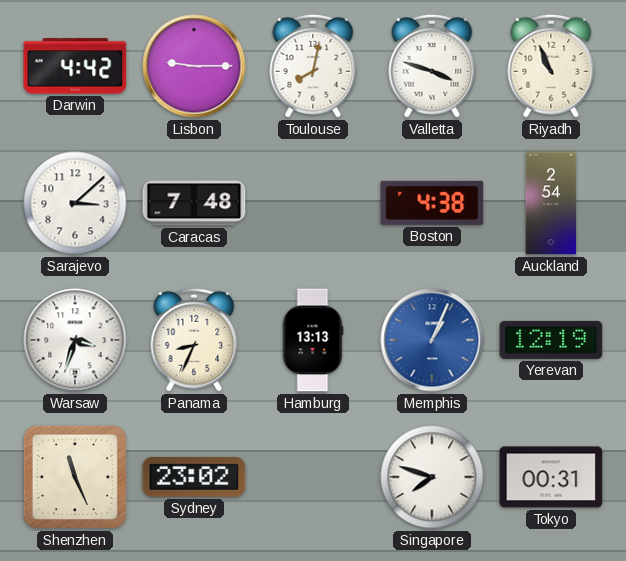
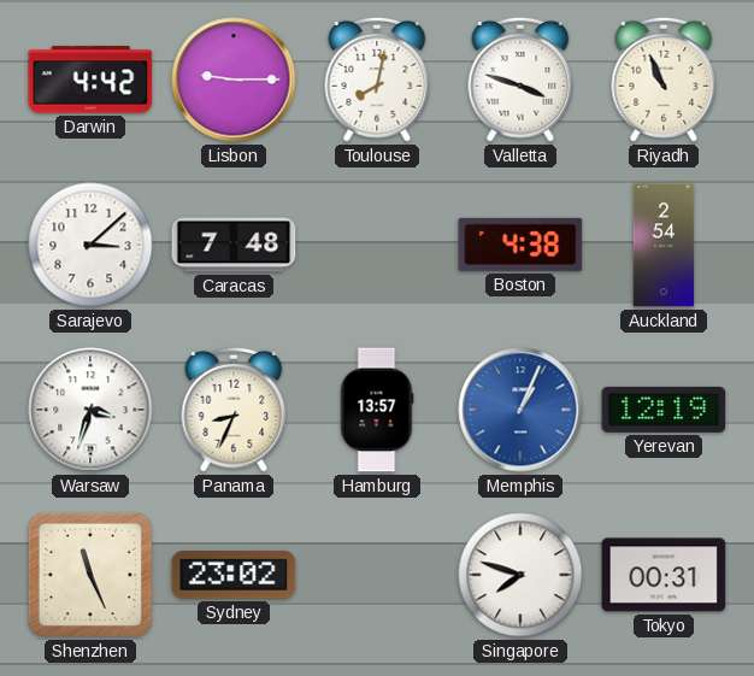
Hamburg: 13:13 -> 13:57 (377, 410)
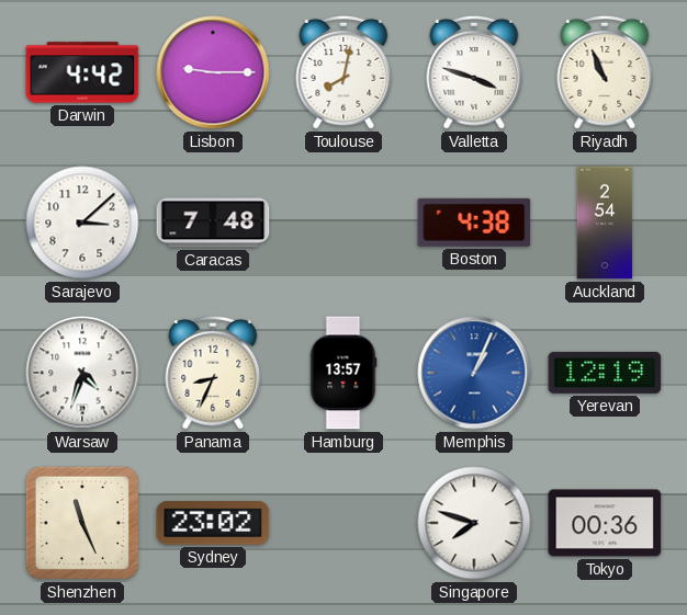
Warsaw: 3:33 -> 4:33 (82, 373)
Tokyo: 00:31 -> 00:36 (605, 523)
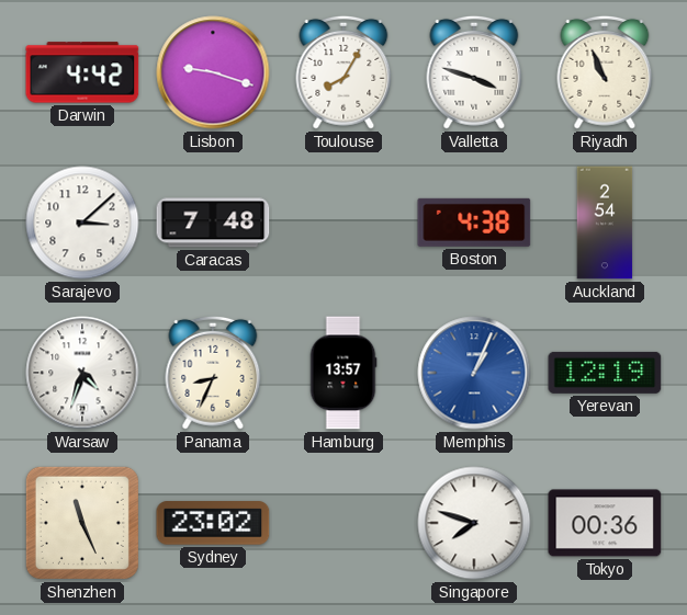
Lisbon: 9:15 -> 9:18 (213, 72)
Toulouse: 8:02 -> 8:05 (344, 72)
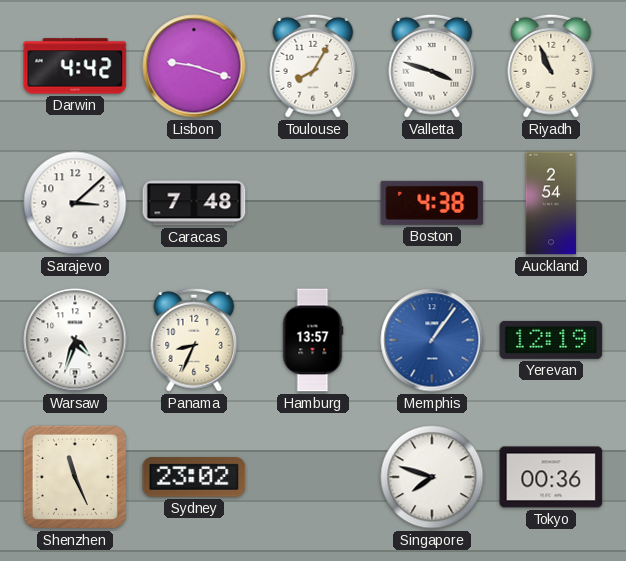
Memphis: 1:04 -> 1:06 (432, 340)
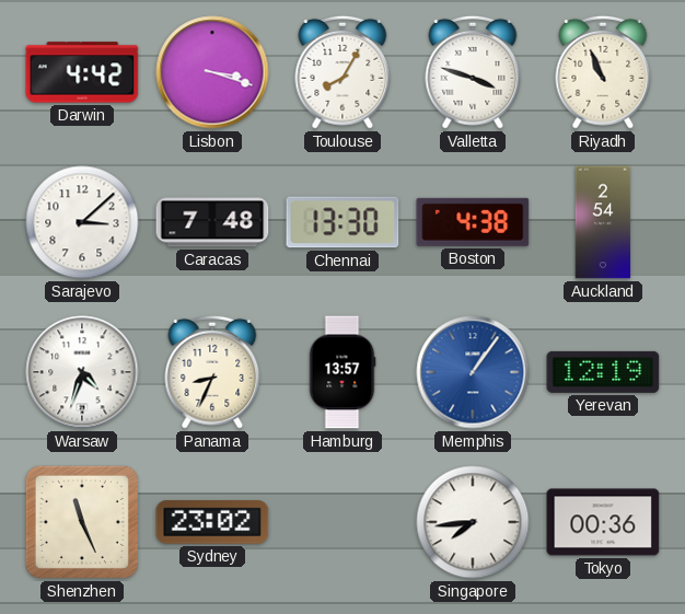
Lisbon: 9:18 -> 3:18 (212, 72)
Chennai: none -> 13:30 (342, 222)
Singapore: 7:48 -> 7:44 (473, 522)
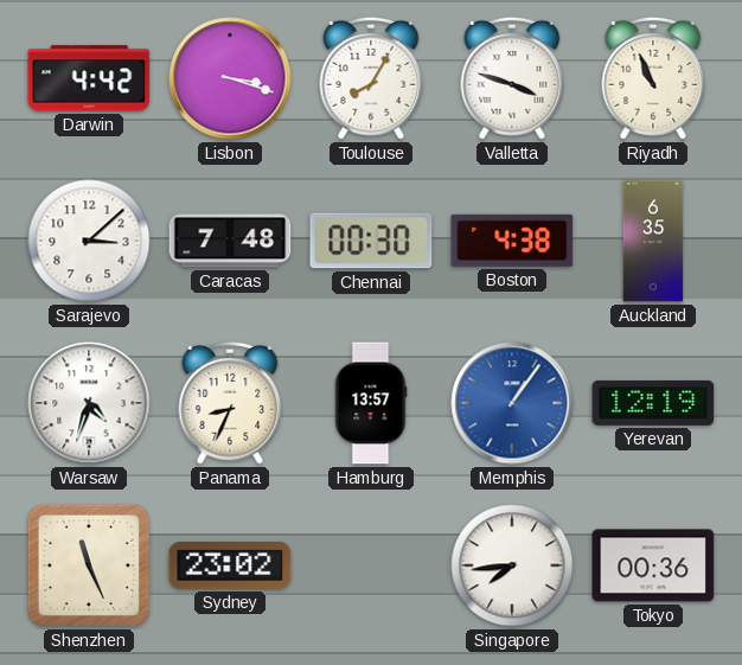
Chennai: 13:30 -> 00:30 (371, 241)
Auckland: 2:54 -> 6:35 (653, 241)
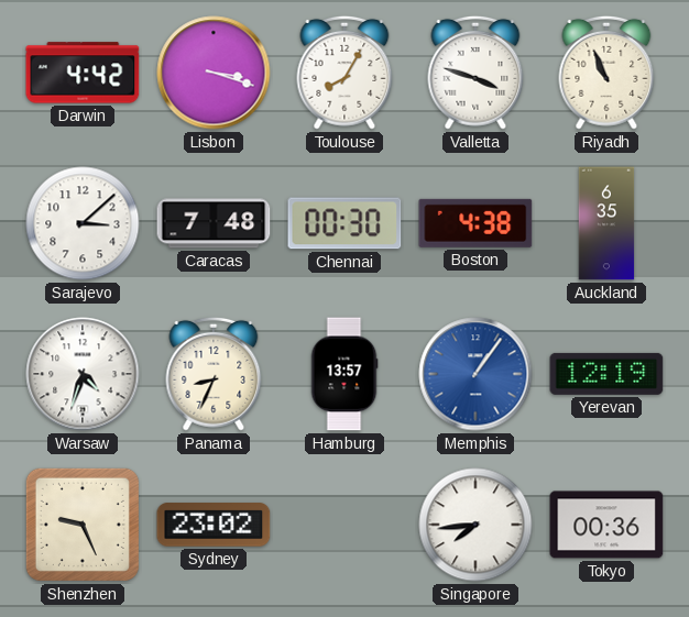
Shenzhen: 11:26 -> 9:26 (83, 525)
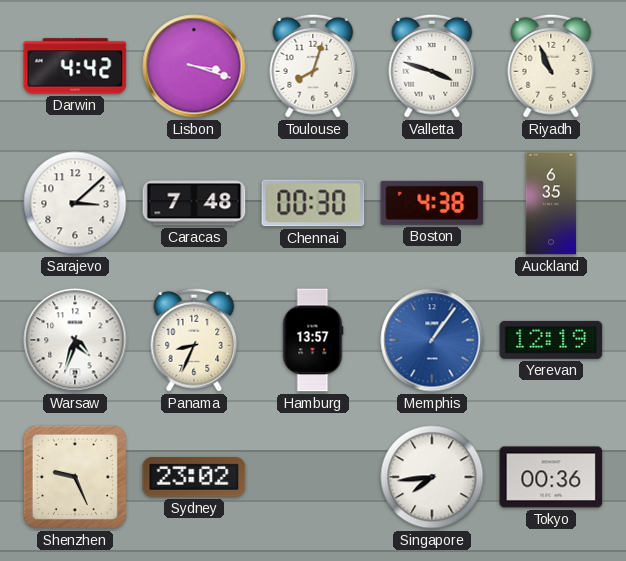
Toulouse: 8:05 -> 8:03 (313, 66)
